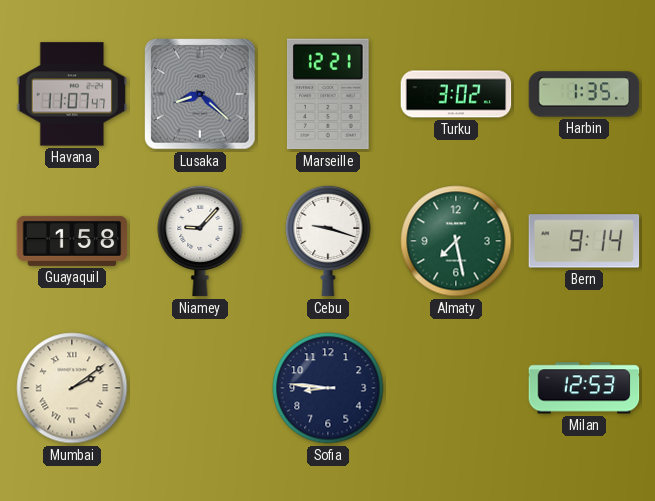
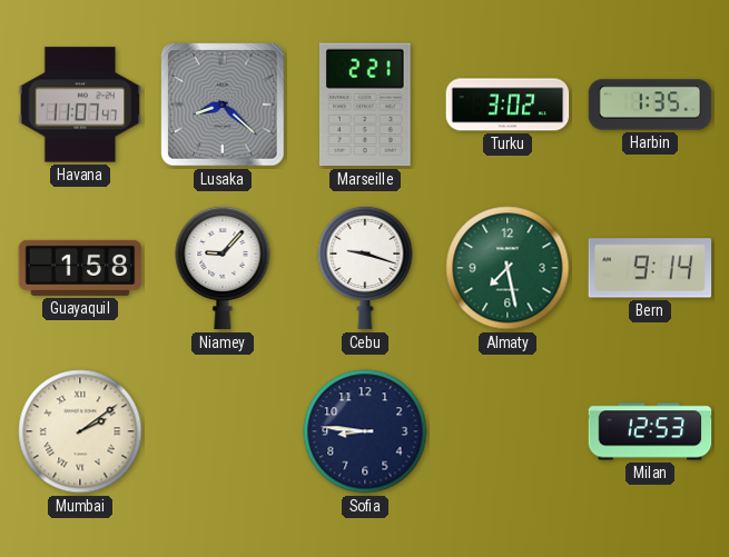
Marseille: 12:21 -> 2:21 (366, 105)
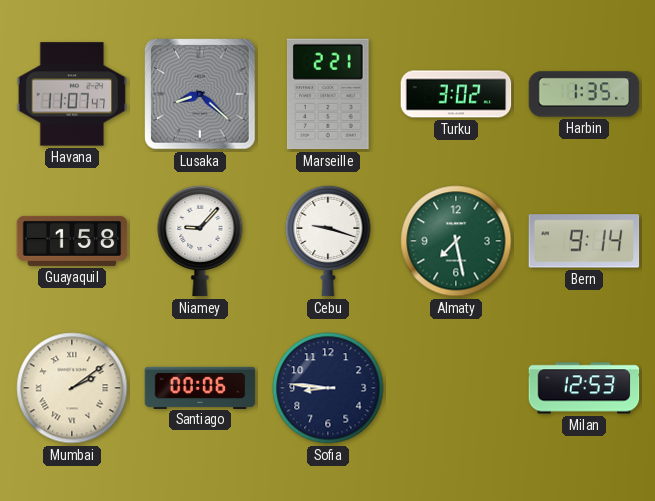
Santiago: none -> 00:06 (200, 387)
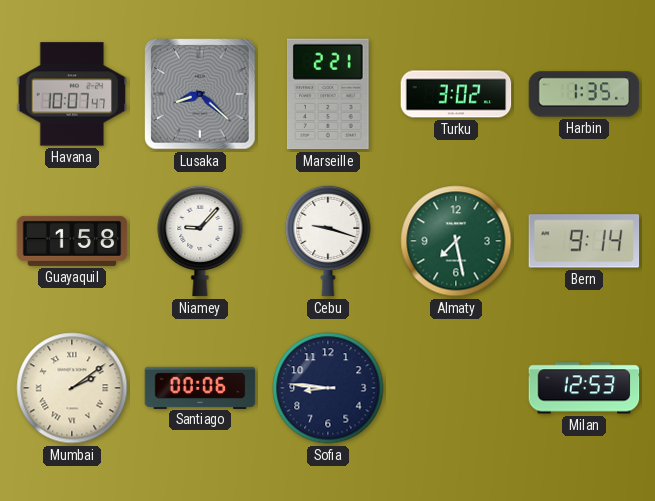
Havana: 11:07 -> 10:07 (72, 94)
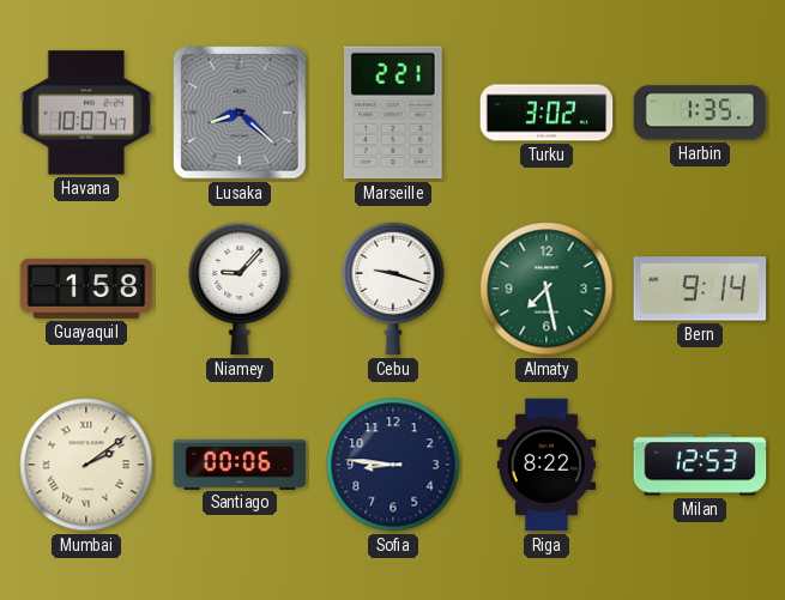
Riga: none -> 8:22 (545, 465)
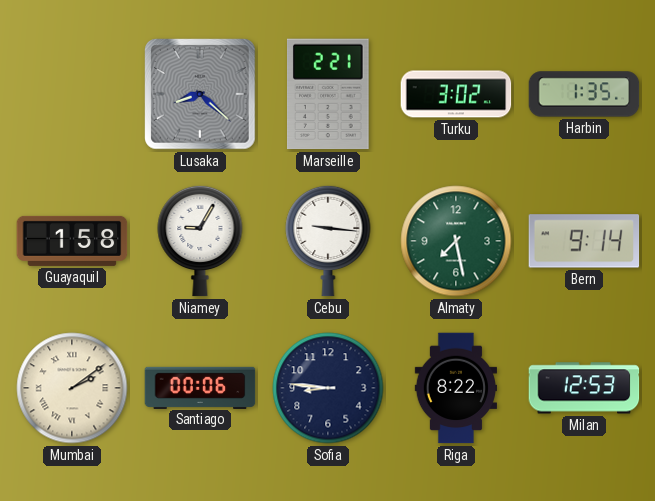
Havana: 10:07 -> none (86, 113)
Niamey: 9:07 -> 9:05 (200, 241)
Cebu: 9:18 -> 9:16 (328, 241)
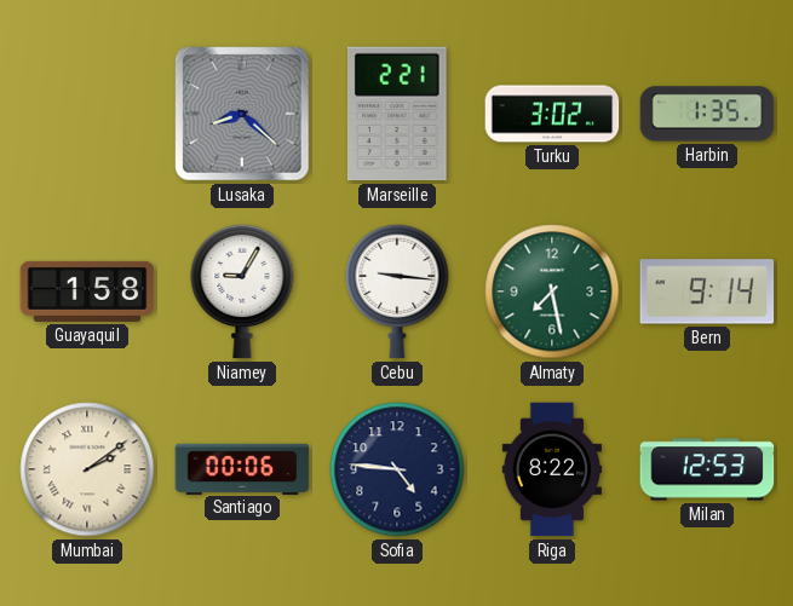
Sofia: 8:46 -> 4:46 (397, 469)
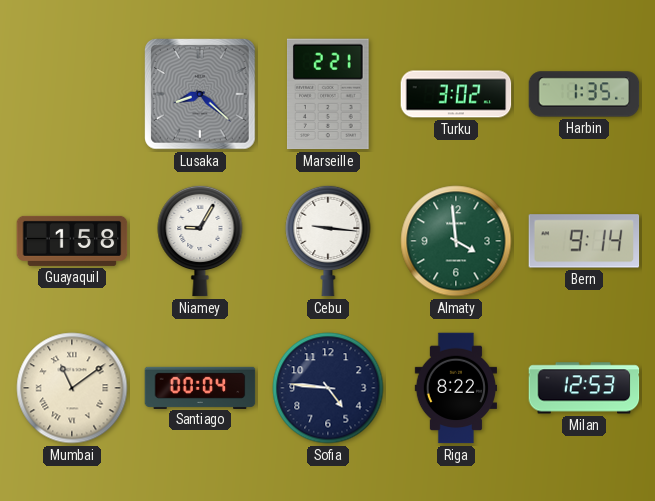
Almaty: 7:28 -> 3:59 (456, 241)
Mumbai: 2:09 -> 11:09 (72, 388)
Santiago: 00:06 -> 00:04 (200, 387)
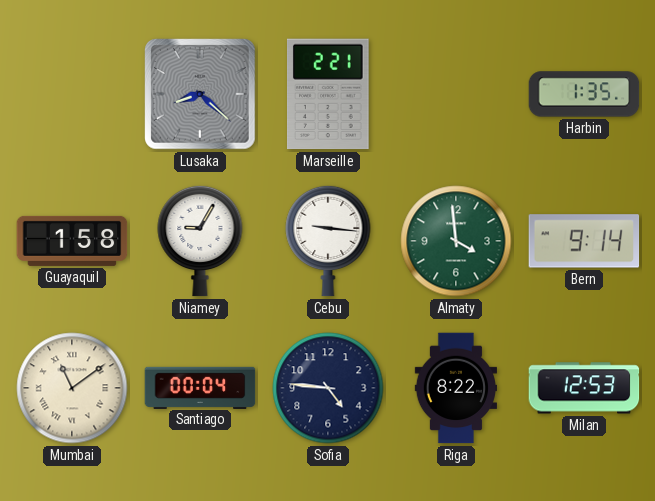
Turku: 3:02 -> none (456, 94)
